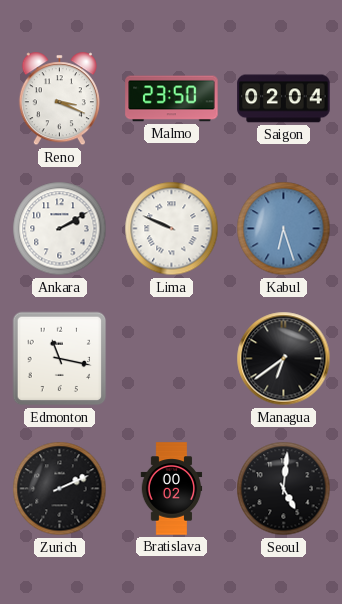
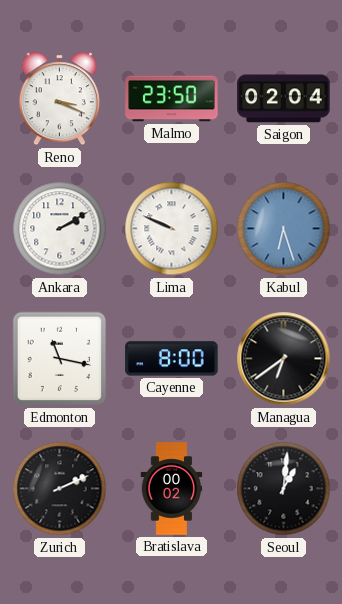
Cayenne: none -> 8:00 (172, 359)
Seoul: 5:01 -> 1:01 (284, 489)
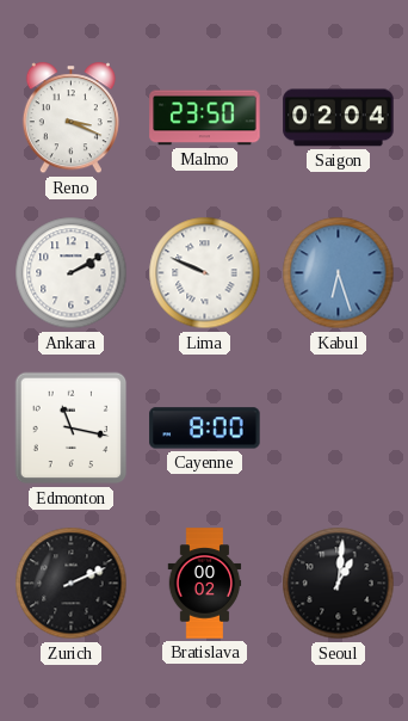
Managua: 6:39 -> none (284, 359)
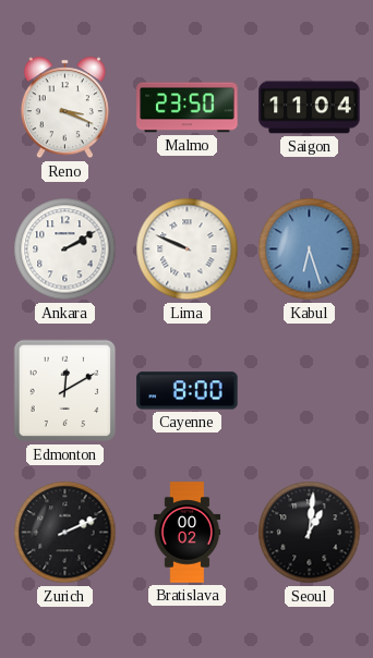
Saigon: 02:04 -> 11:04 (310, 108)
Edmonton: 11:17 -> 12:10 (65, 391)
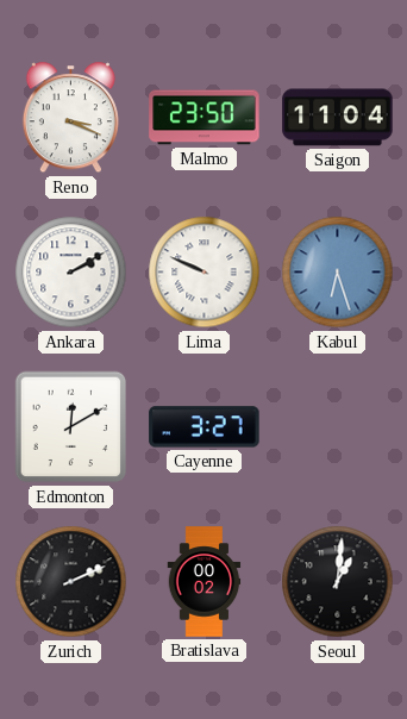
Cayenne: 8:00 -> 3:27 (205, 427)
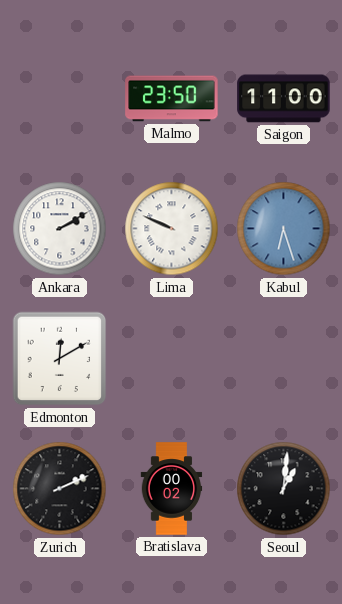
Reno: 3:19 -> none (70, 118)
Saigon: 11:04 -> 11:00 (284, 99)
Cayenne: 3:27 -> none (205, 427)
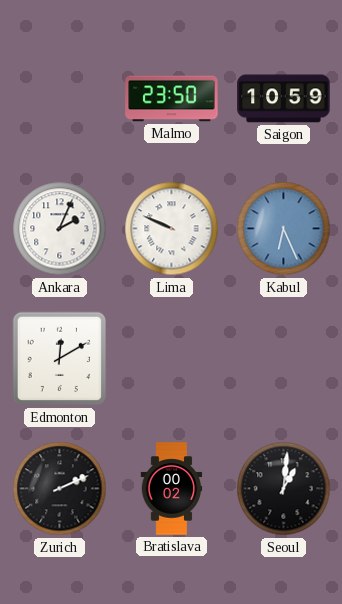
Saigon: 11:00 -> 10:59 (284, 99)
Ankara: 2:10 -> 2:04 (60, 229)
Kabul: 6:27 -> 6:26 (284, 229)
